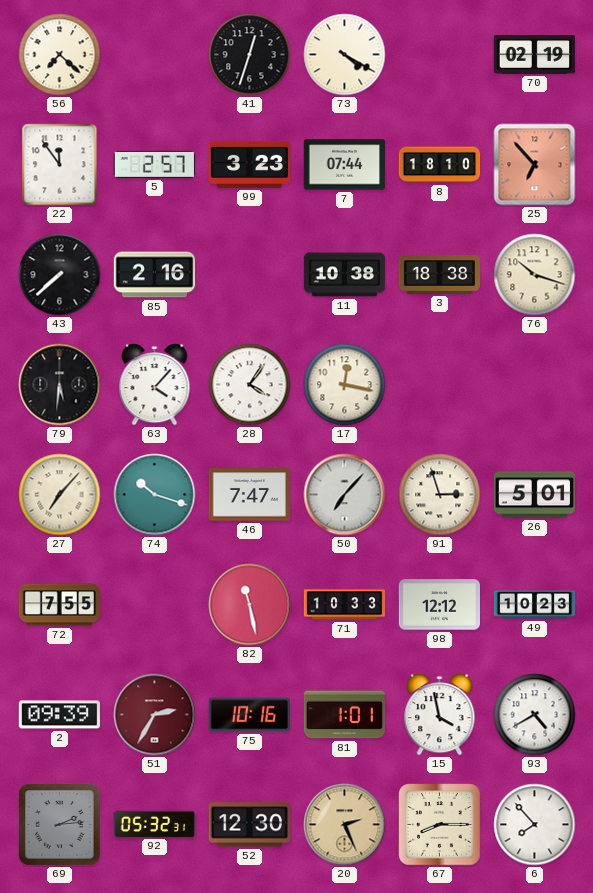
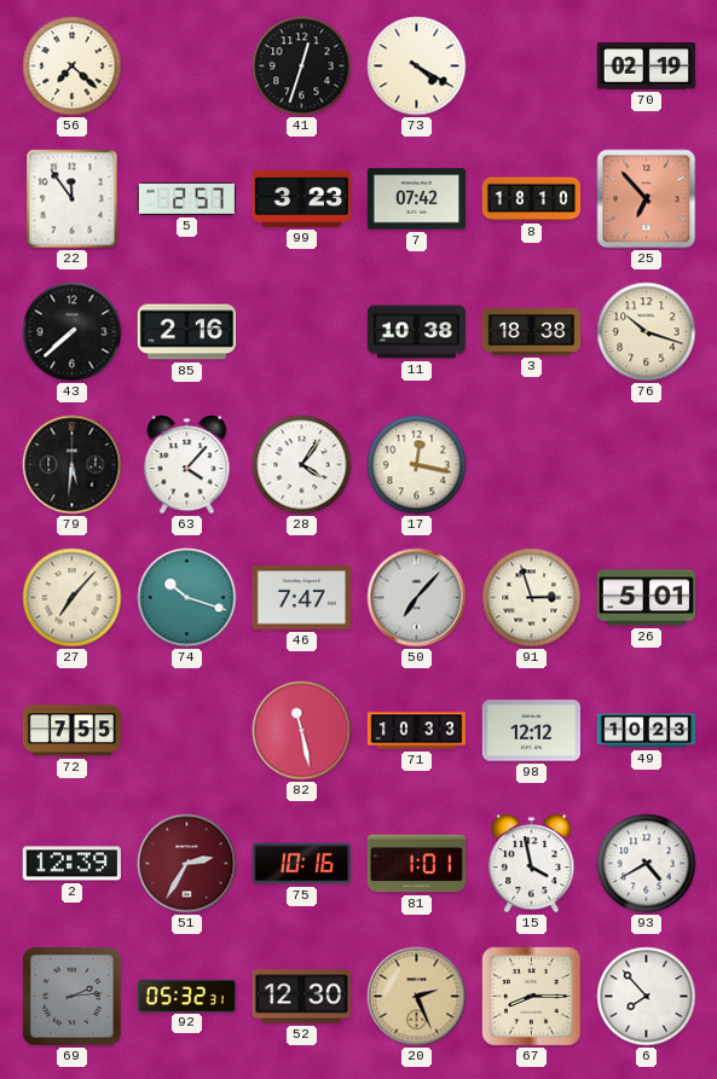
7: 07:44 -> 07:42 (416, 199)
2: 09:39 -> 12:39 (71, 864)
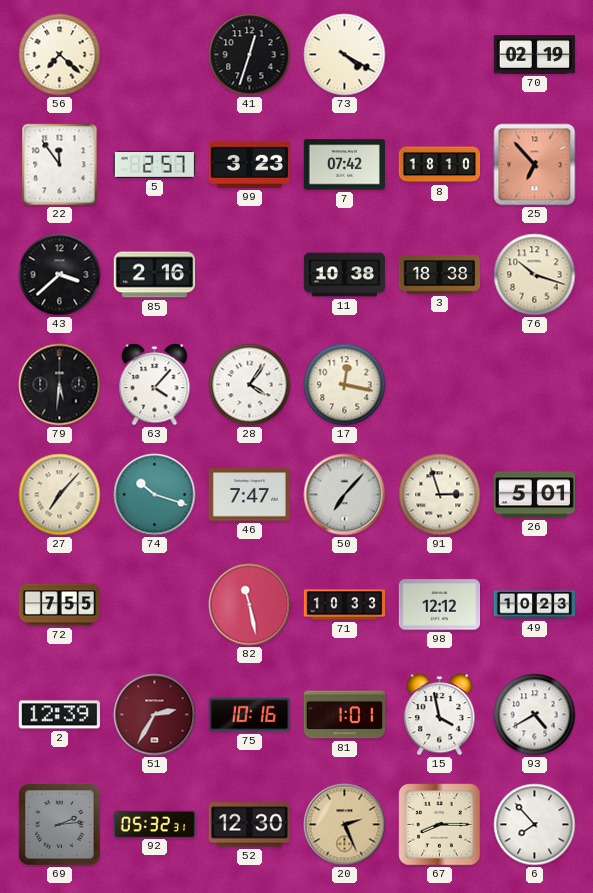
43: 7:38 -> 3:38 (60, 275)
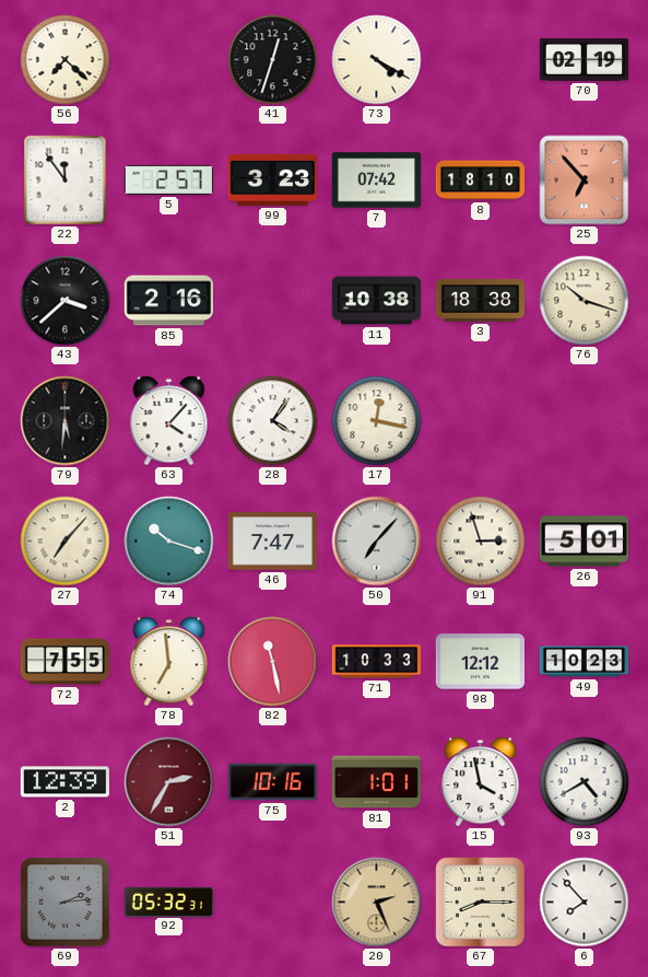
78: none -> 6:59 (169, 662)
52: 12:30 -> none (250, 825)
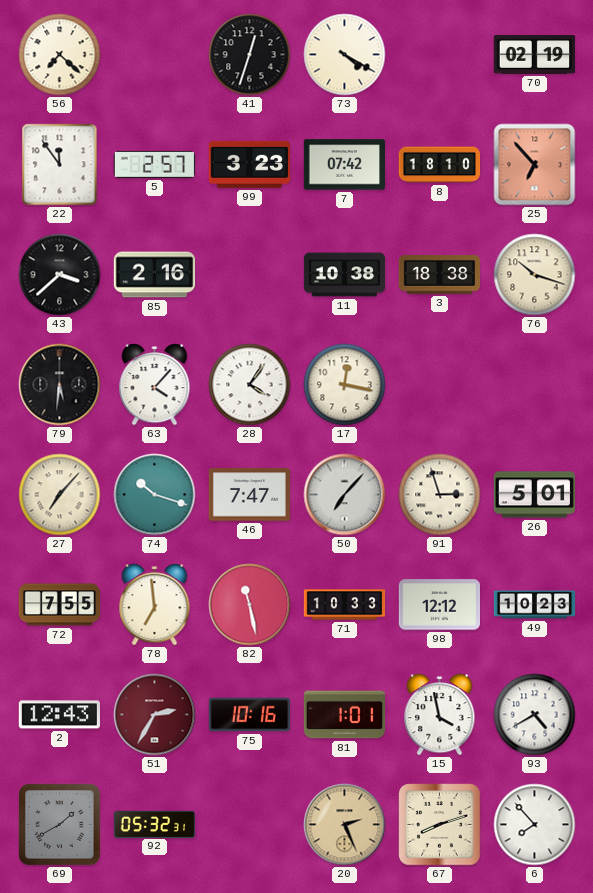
2: 12:39 -> 12:43 (59, 715)
69: 2:14 -> 1:40 (60, 825)
67: 8:15 -> 8:12 (440, 825)
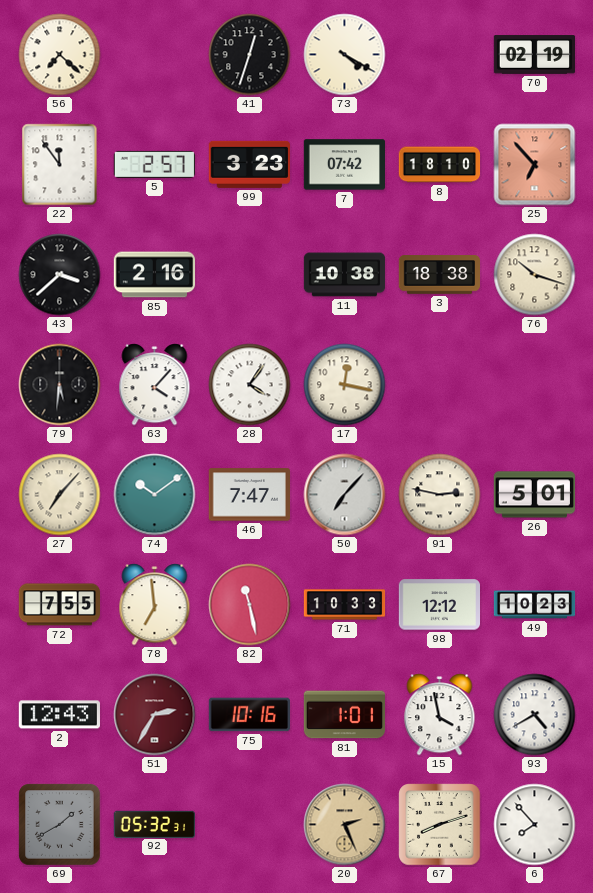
74: 10:18 -> 10:09 (155, 495)
91: 2:57 -> 2:47 (440, 495)
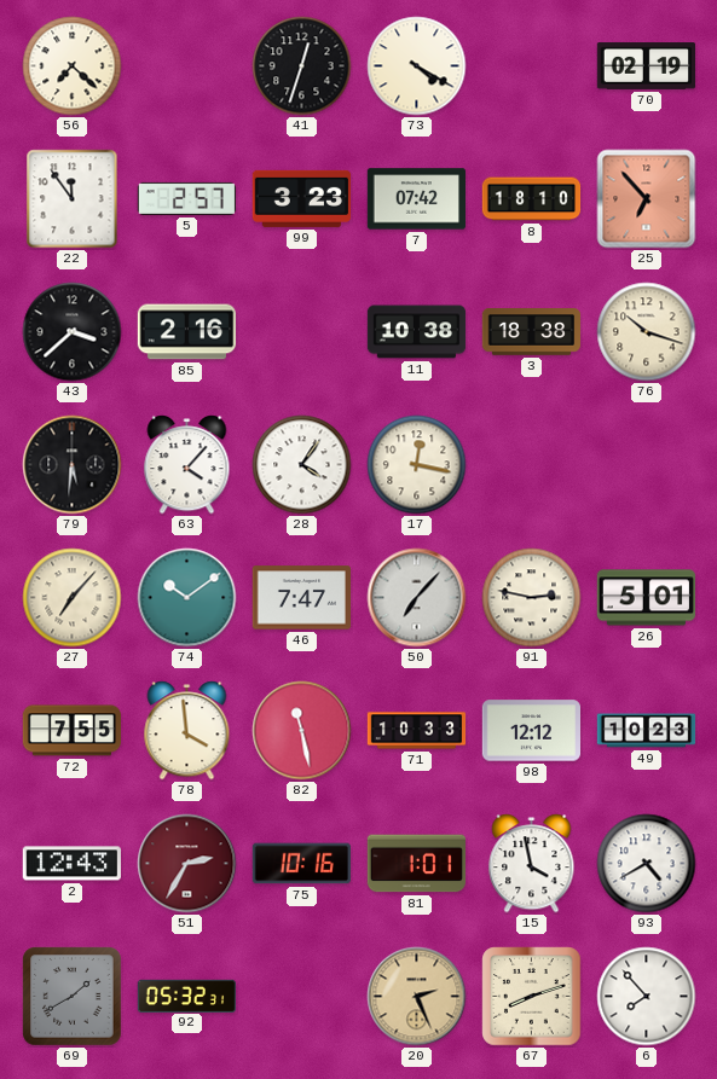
78: 6:59 -> 3:59 (187, 731)
